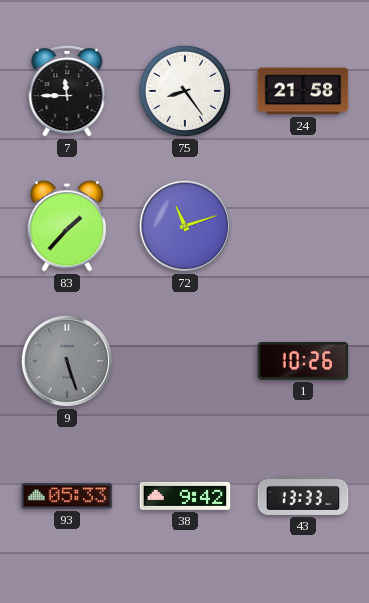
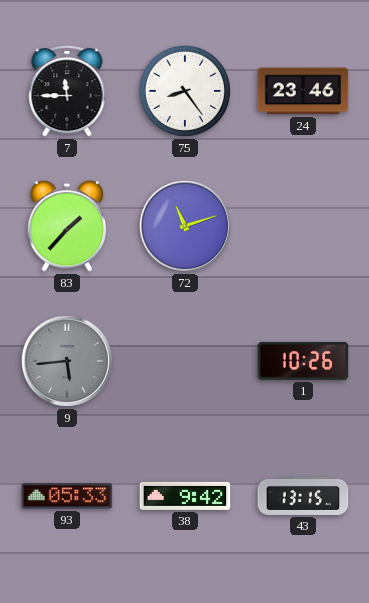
24: 21:58 -> 23:46 (303, 91)
9: 5:27 -> 5:44 (67, 361)
43: 13:33 -> 13:15 (303, 496)
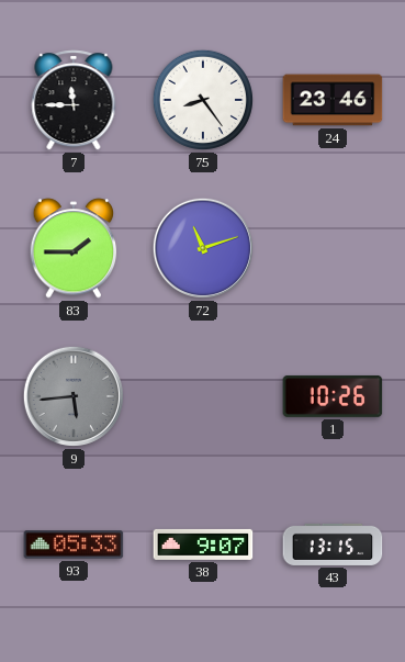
83: 1:37 -> 1:45 (74, 248)
38: 9:42 -> 9:07 (203, 545)
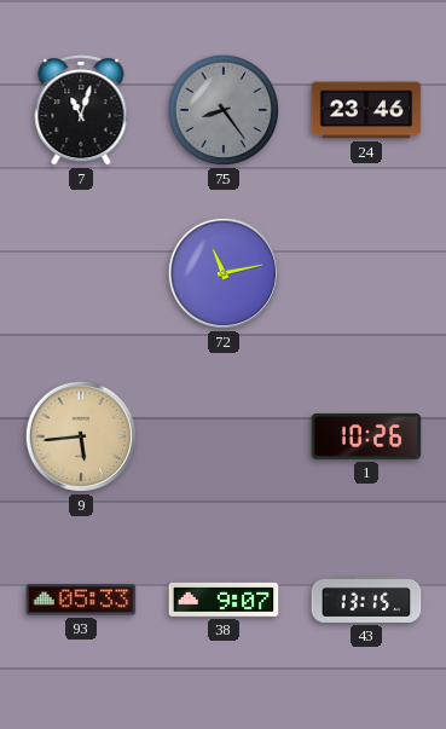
7: 11:45 -> 11:03 (81, 110)
75 dial: white -> grey (224, 110)
83: 1:45 -> none (74, 248)
72: 11:12 -> 11:13 (224, 273)
9 dial: grey -> champagne (81, 436)
